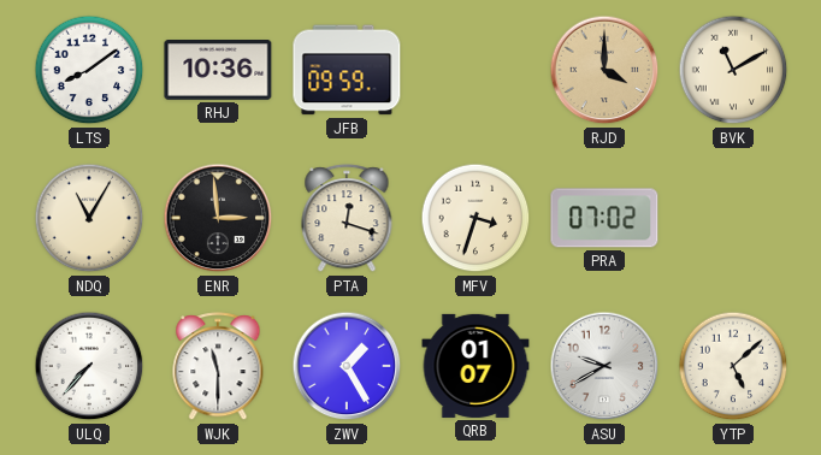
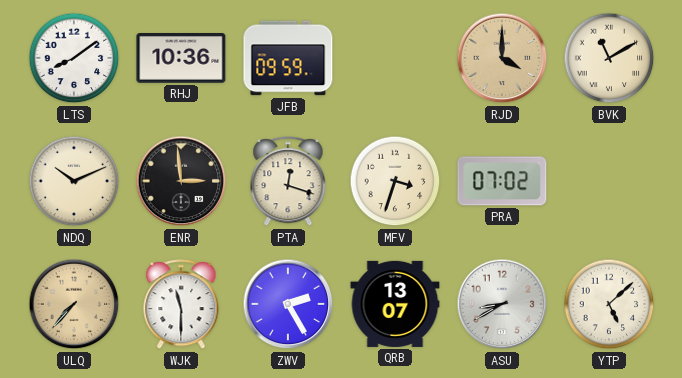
NDQ: 11:05 -> 10:11 (74, 181)
ULQ dial: white -> champagne (74, 304)
ZWV: 1:25 -> 2:25 (288, 304)
QRB: 01:07 -> 13:07 (395, 304)
ASU: 9:40 -> 8:40 (502, 304)
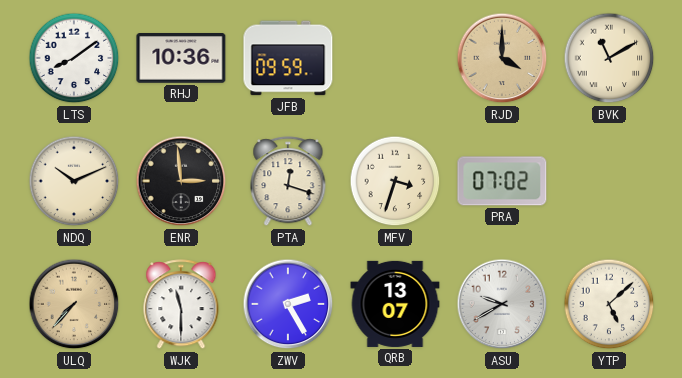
ASU: 8:40 -> 9:40 (502, 304)
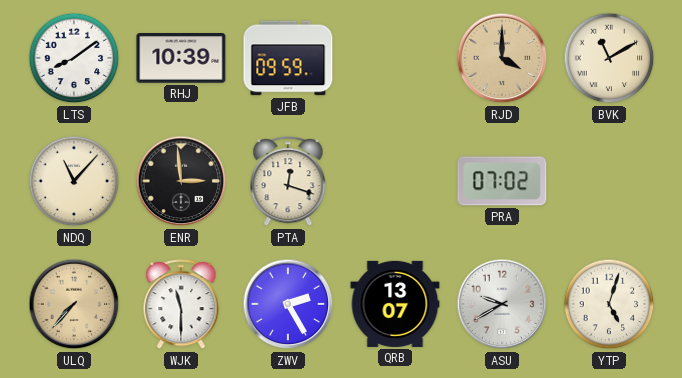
RHJ: 10:36 -> 10:39 (181, 59)
NDQ: 10:11 -> 11:07 (74, 181)
MFV: 3:33 -> none (395, 181)
YTP: 5:08 -> 5:03 (609, 304)
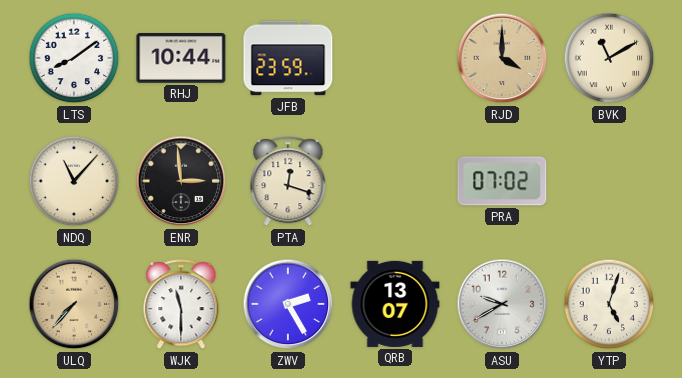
RHJ: 10:39 -> 10:44 (181, 59)
JFB: 09:59 -> 23:59 (288, 58)
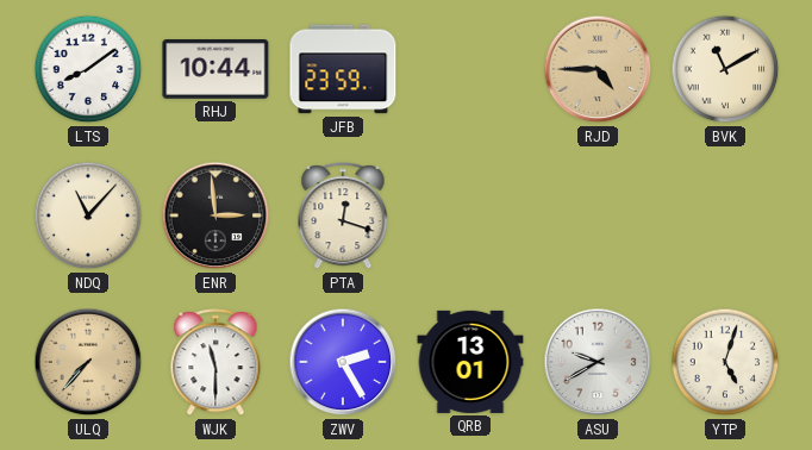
RJD: 4:00 -> 4:45 (598, 69)
PRA: 07:02 -> none (502, 181)
QRB: 13:07 -> 13:01 (470, 362)
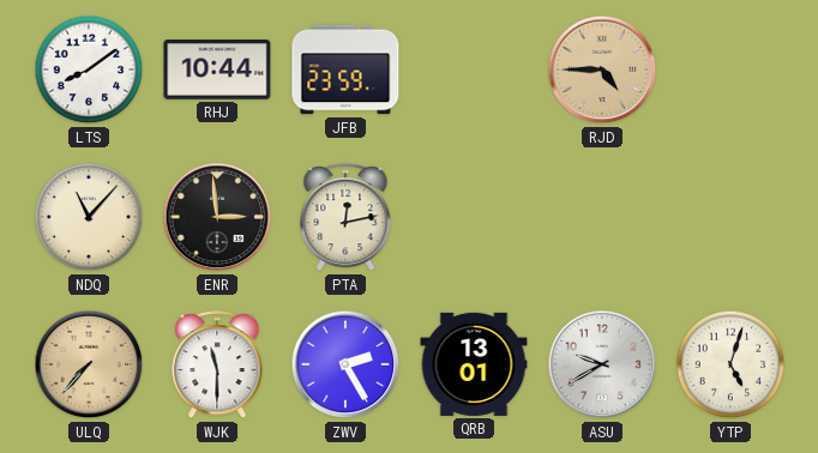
BVK: 11:10 -> none (725, 69)
PTA: 12:18 -> 12:13 (345, 218)
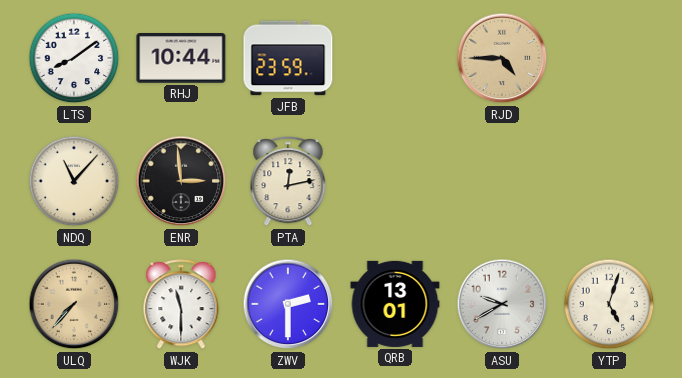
ZWV: 2:25 -> 2:30 (288, 304)
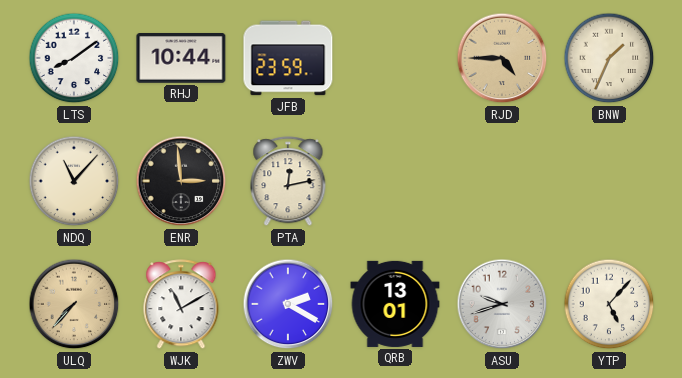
BNW: none -> 1:34 (609, 58)
WJK: 11:30 -> 11:10 (181, 305)
ZWV: 2:30 -> 2:20 (288, 304)
ASU: 9:40 -> 9:42 (502, 304)
YTP: 5:03 -> 5:07 (609, 304)
